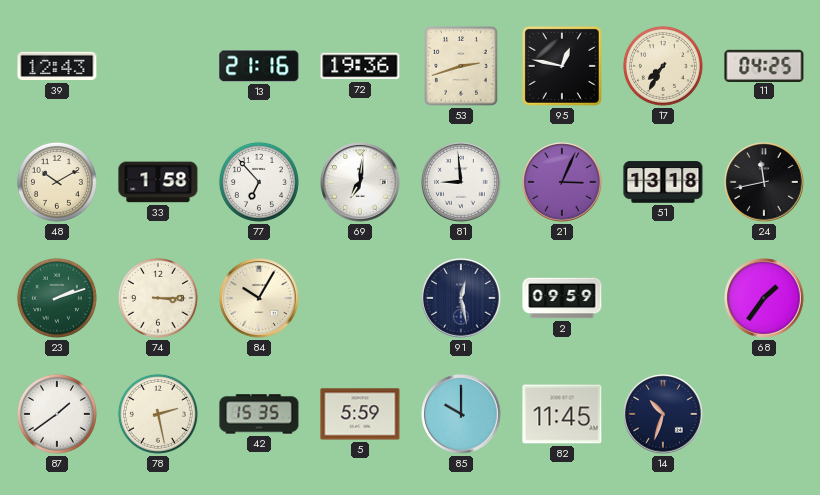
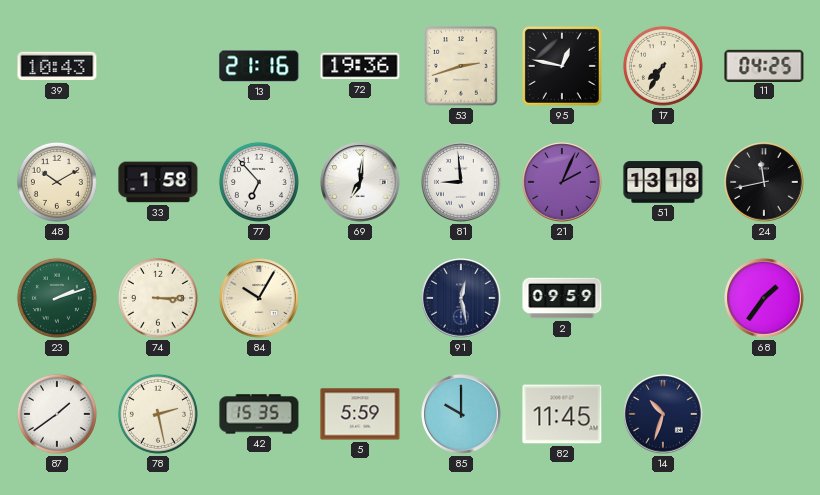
39: 12:43 -> 10:43 (57, 66)
21: 3:04 -> 2:04 (562, 182)
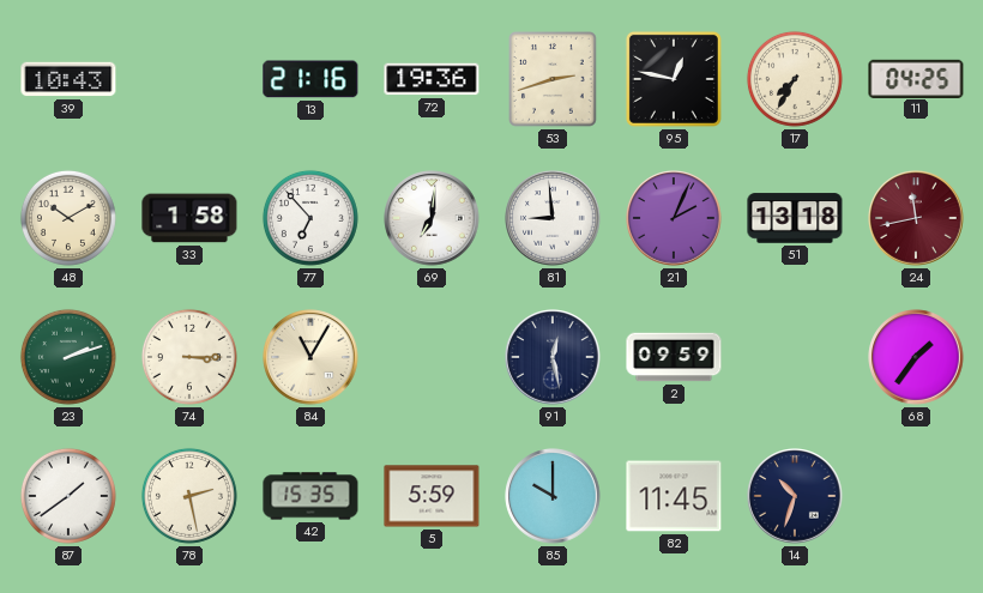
24 dial: black -> burgundy (916, 218)
84: 10:05 -> 11:05 (310, 357)
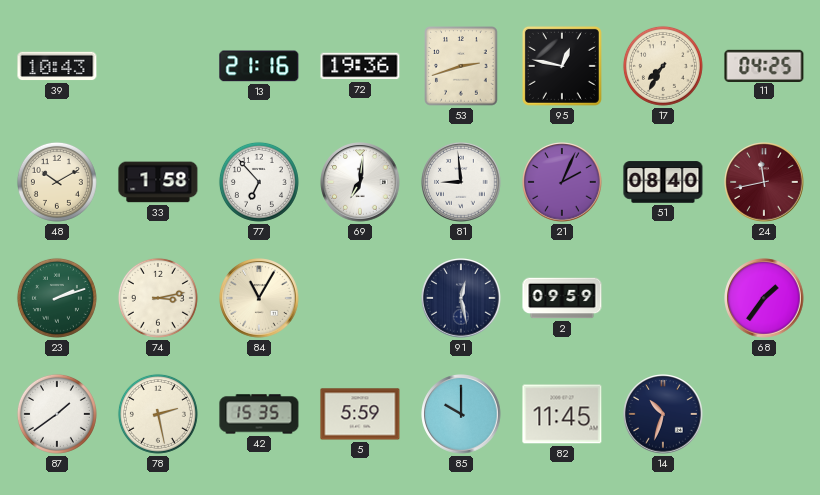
51: 13:18 -> 08:40 (663, 182)
74: 3:15 -> 3:13 (158, 298)
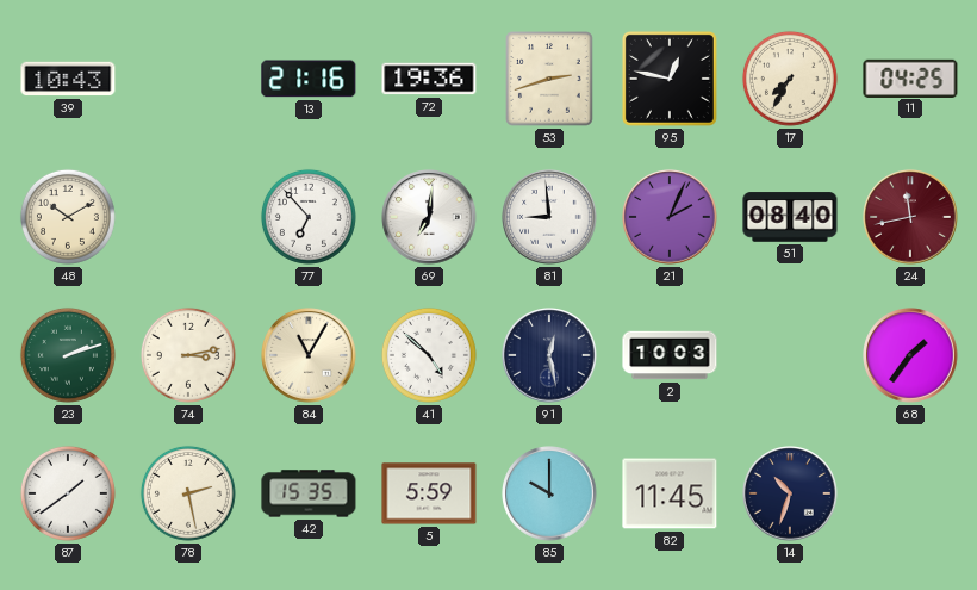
33: 1:58 -> none (158, 182)
41: none -> 4:52 (429, 355)
2: 09:59 -> 10:03 (670, 355)
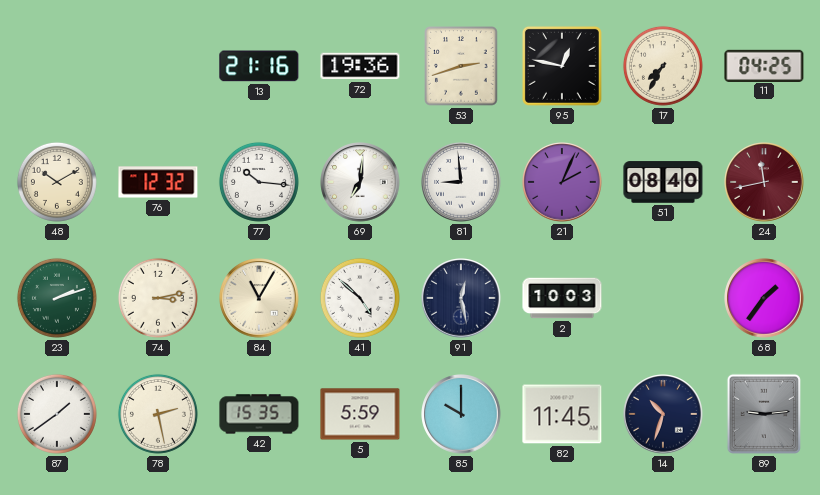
39: 10:43 -> none (68, 79)
76: none -> 12:32 (158, 182)
77: 6:53 -> 10:16 (259, 182)
89: none -> 9:14 (764, 414)
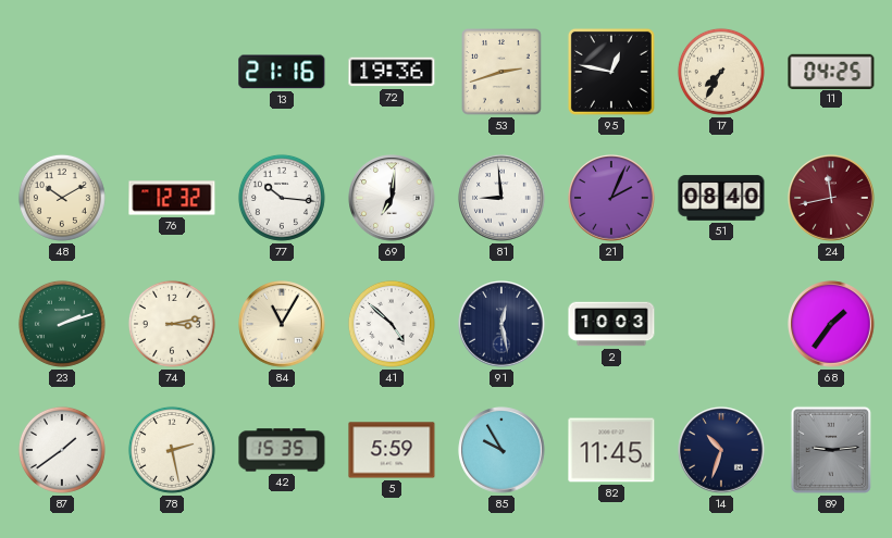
85: 10:00 -> 9:55 (501, 450)
